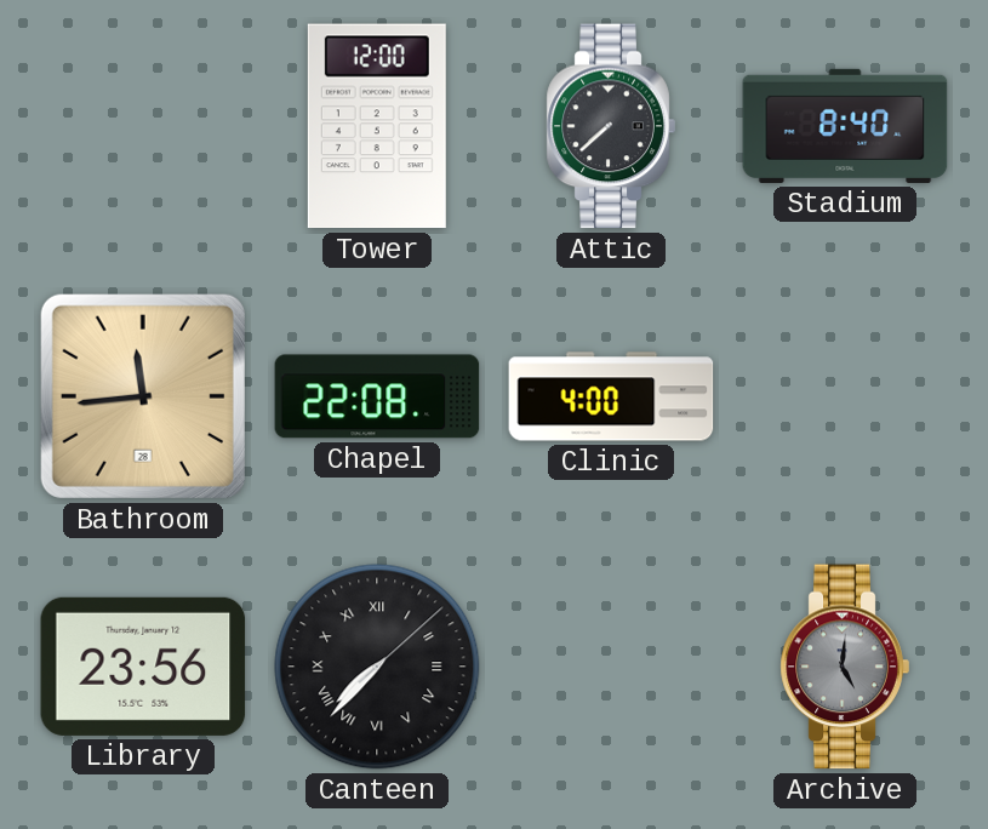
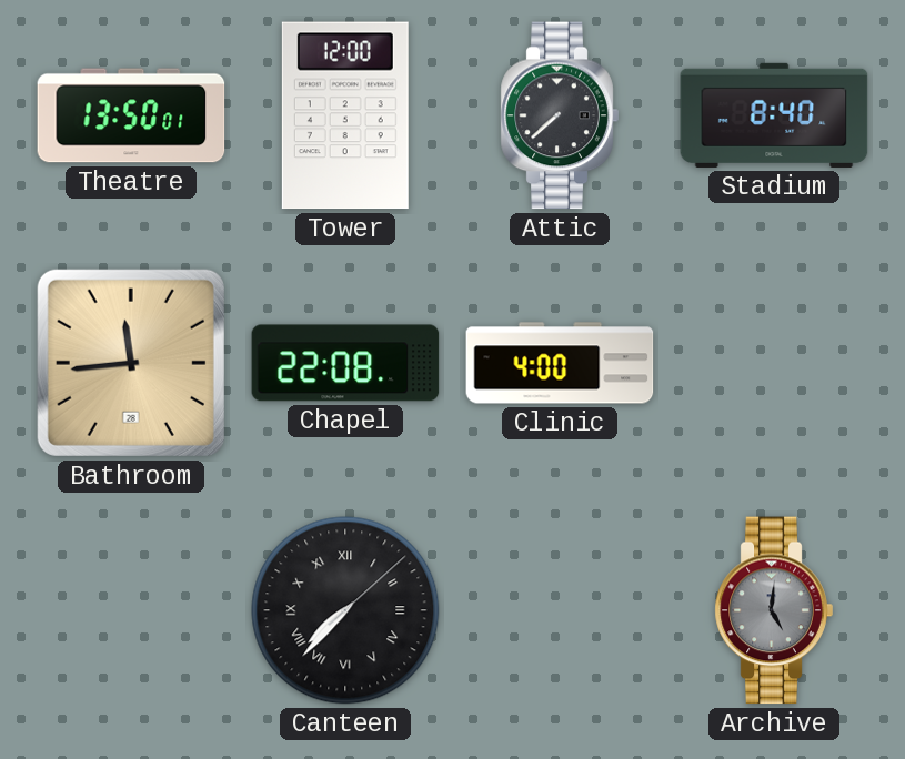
Theatre: none -> 13:50 (131, 115)
Library: 23:56 -> none (143, 667)
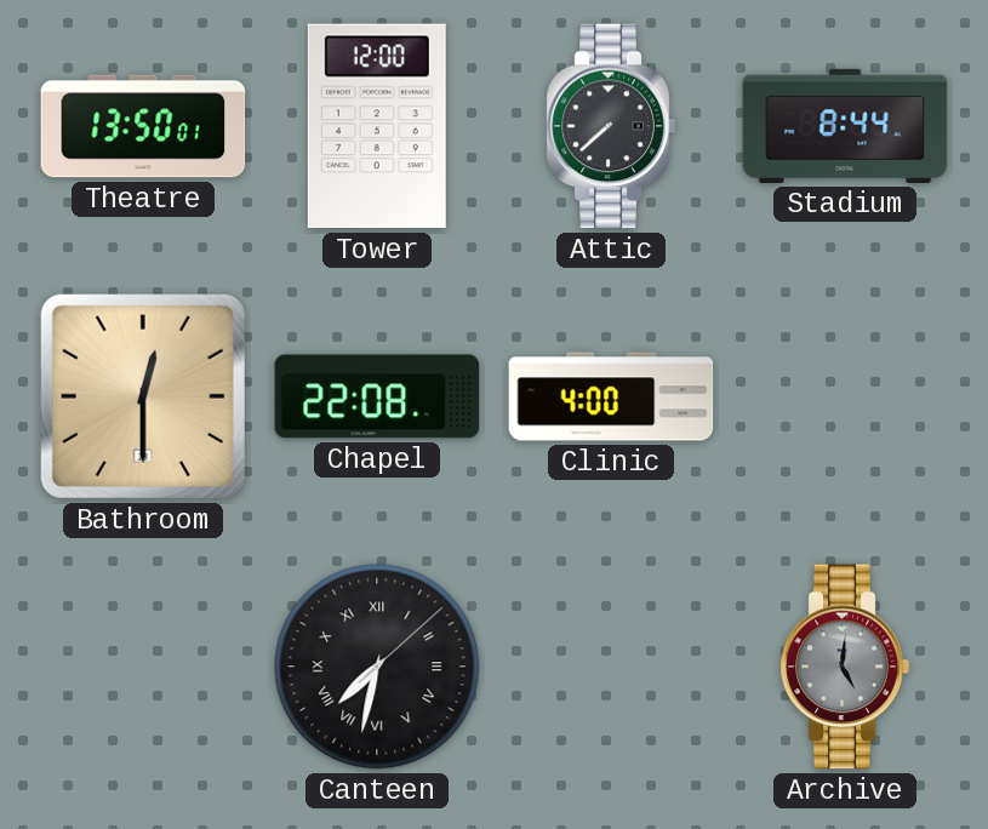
Stadium: 8:40 -> 8:44 (845, 126)
Bathroom: 11:44 -> 12:30 (143, 396)
Canteen: 7:37 -> 7:32 (377, 667)
